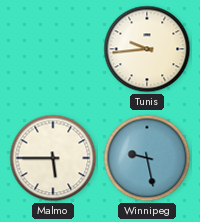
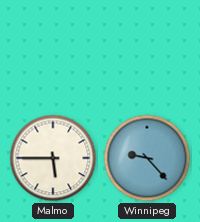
Tunis: 9:44 -> none (147, 49)
Winnipeg: 9:28 -> 9:23 (147, 158)
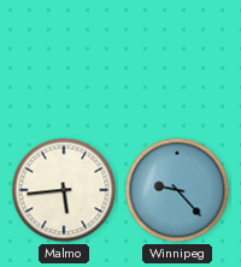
Malmo: 5:45 -> 5:44 (64, 190)
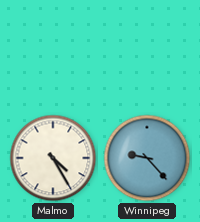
Malmo: 5:44 -> 4:25 (53, 158)
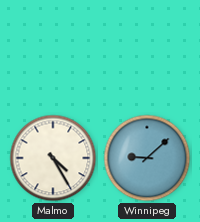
Winnipeg: 9:23 -> 9:08 (147, 158)
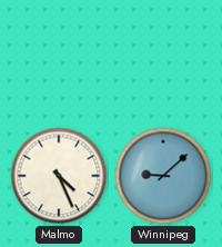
Malmo: 4:25 -> 4:26 (59, 176)
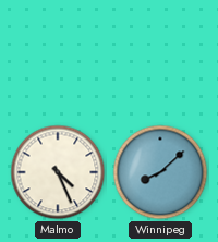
Winnipeg: 9:08 -> 8:08 (160, 172)
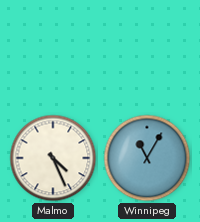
Winnipeg: 8:08 -> 11:05 (147, 158)
